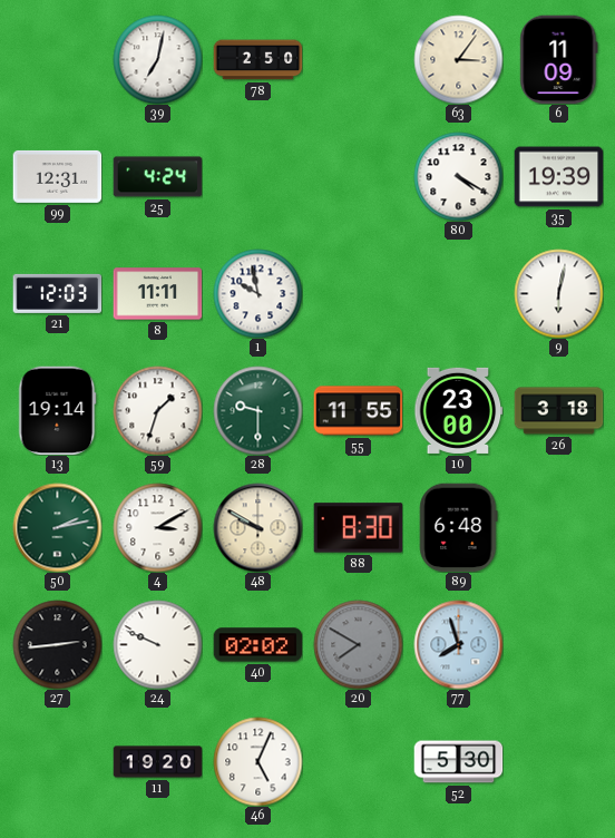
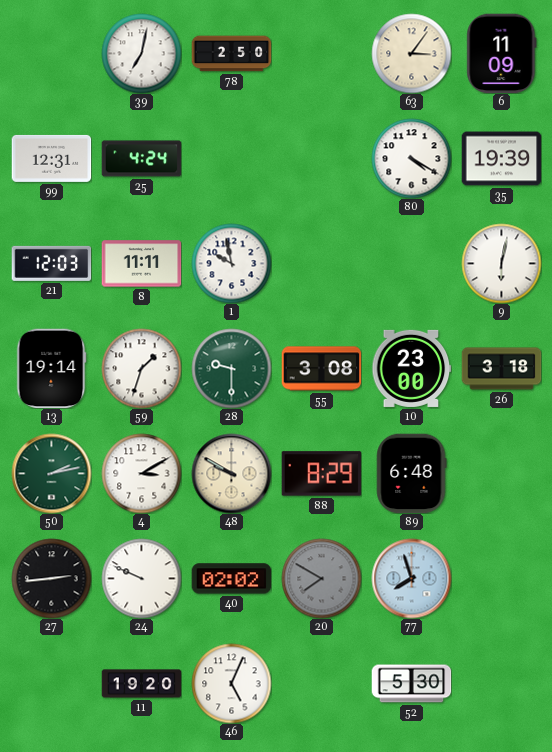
55: 11:55 -> 3:08 (321, 369)
88: 8:30 -> 8:29 (321, 474)
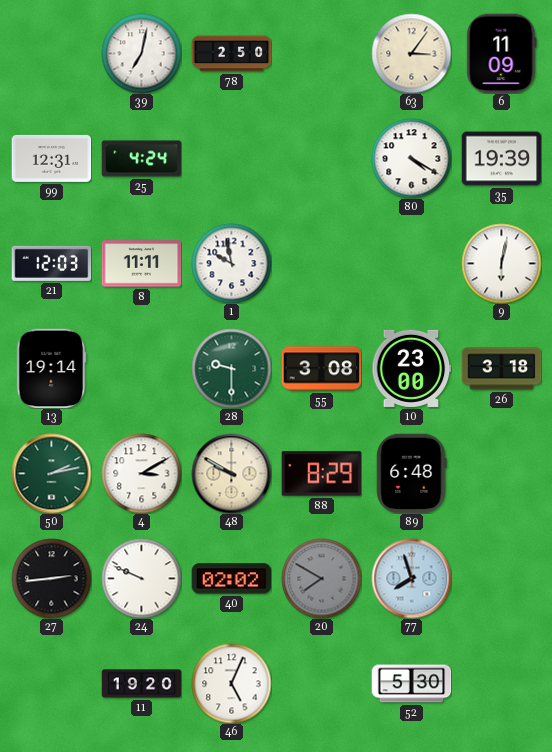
59: 1:33 -> none (141, 368)
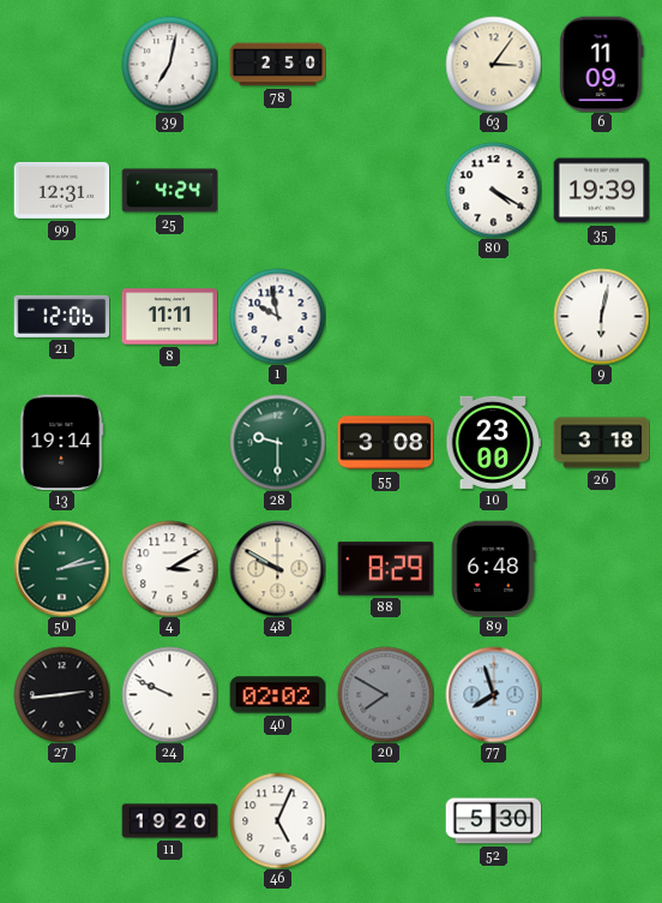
21: 12:03 -> 12:06 (61, 316)
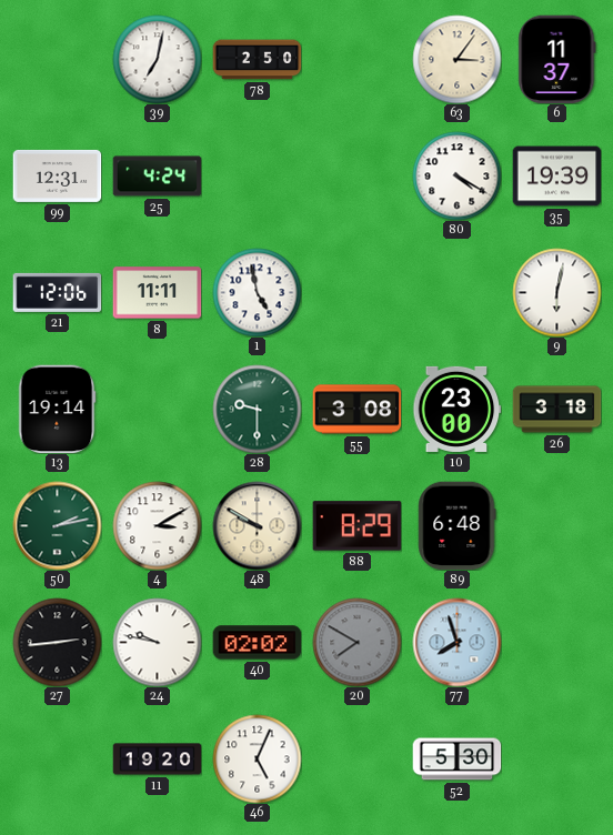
6: 11:09 -> 11:37 (557, 59)
1: 9:58 -> 4:58 (257, 292)
24: 9:49 -> 9:47 (157, 642)
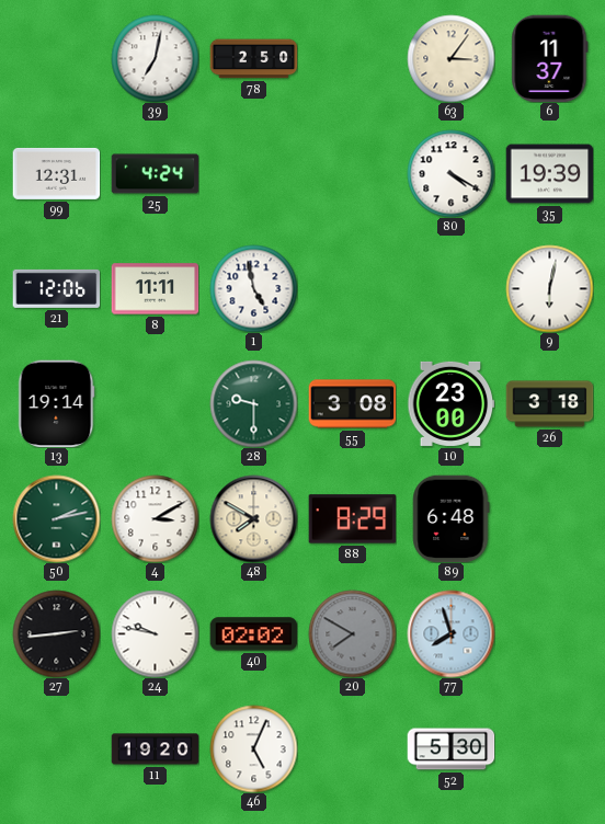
48: 9:50 -> 7:50 (253, 518)
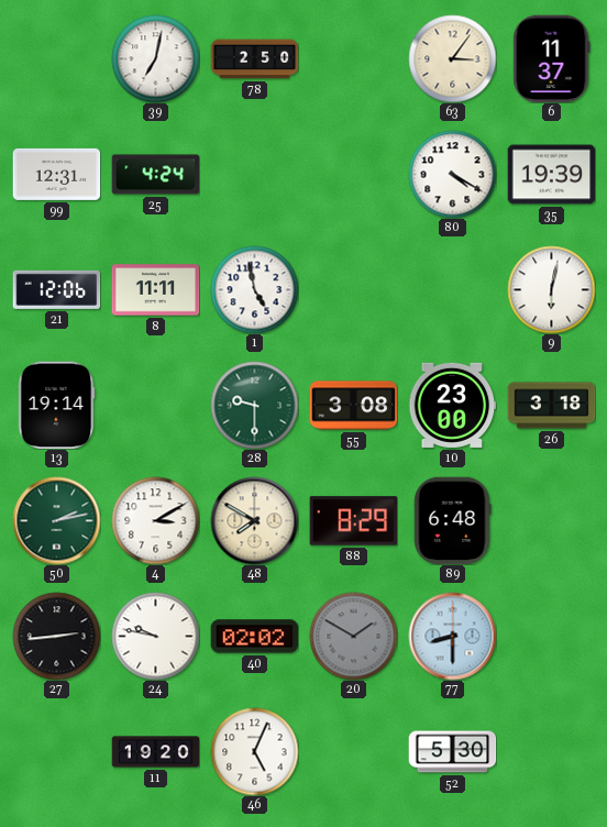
20: 7:50 -> 1:50 (353, 636)
77: 7:57 -> 8:30 (452, 636)
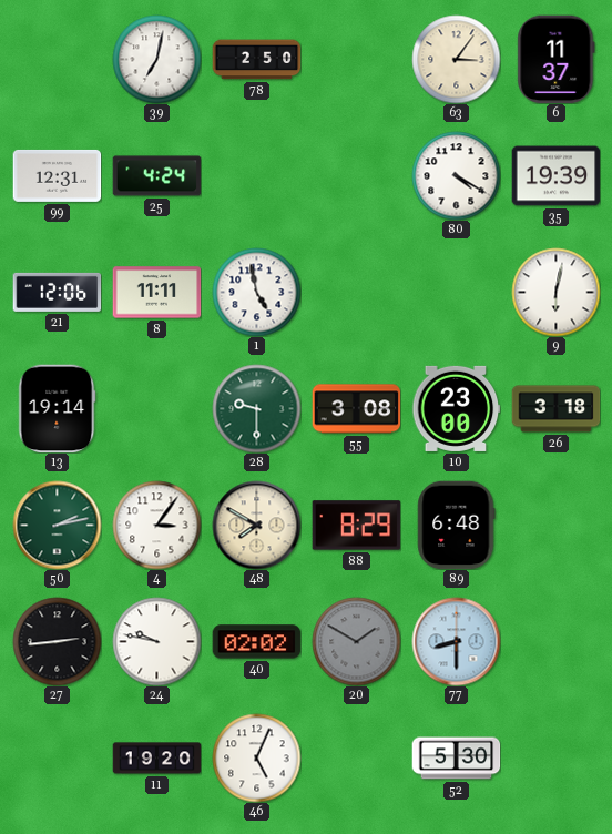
4: 3:10 -> 3:06 (156, 525)
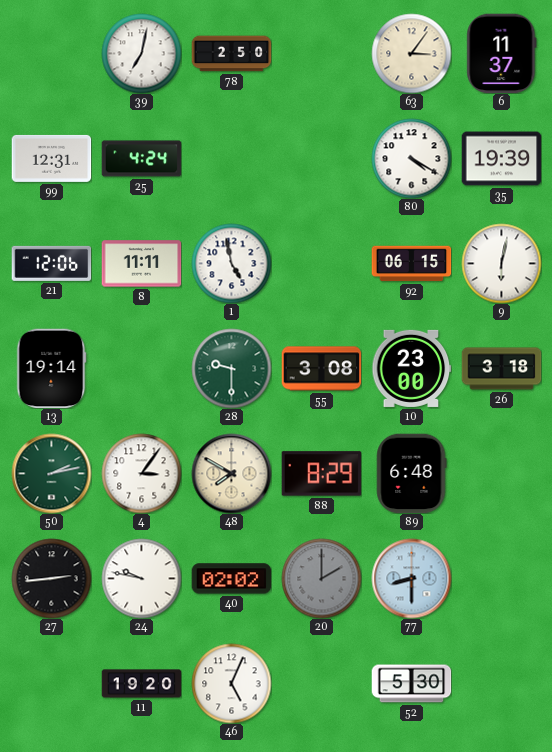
92: none -> 06:15 (411, 264)
20: 1:50 -> 2:00 (321, 578)
